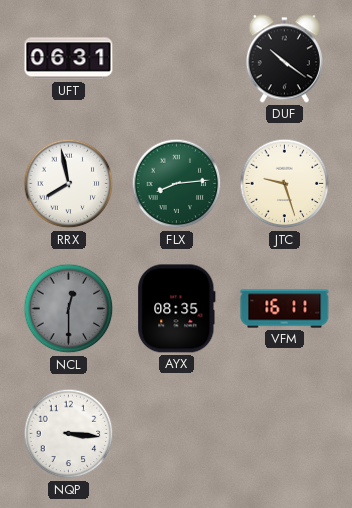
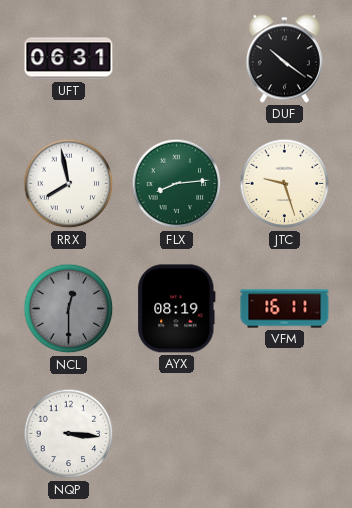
AYX: 08:35 -> 08:19 (177, 309)
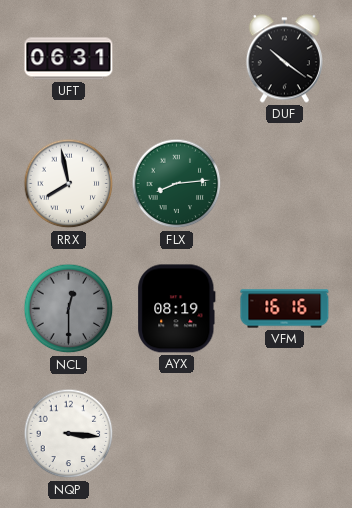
JTC: 9:27 -> none (285, 184)
VFM: 16:11 -> 16:16 (285, 309)
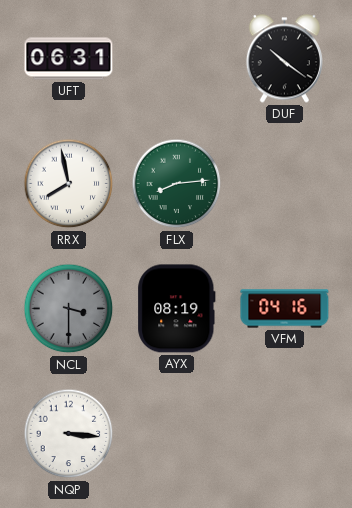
NCL: 12:30 -> 3:30 (69, 309)
VFM: 16:16 -> 04:16 (285, 309)
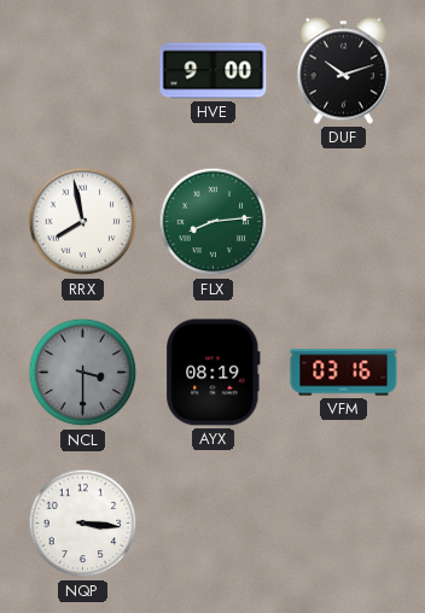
UFT: 06:31 -> none (69, 59)
HVE: none -> 9:00 (214, 71)
DUF: 10:21 -> 10:12 (343, 71)
VFM: 04:16 -> 03:16 (344, 373)
